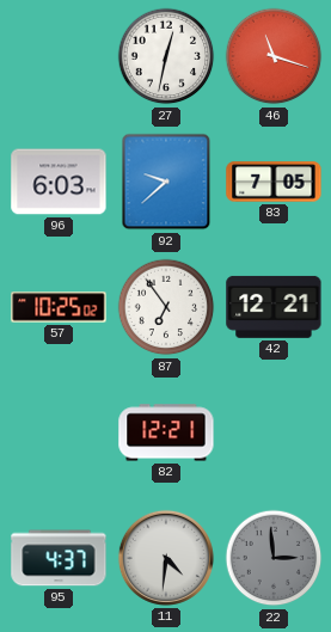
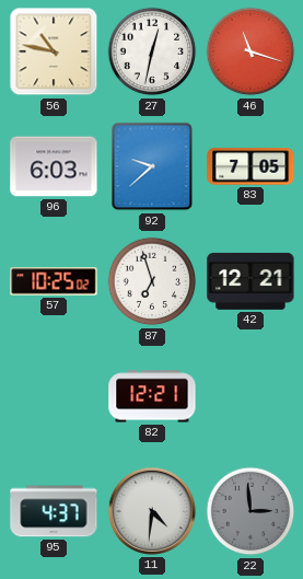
56: none -> 10:47 (54, 51)
87: 6:54 -> 6:57 (152, 281)
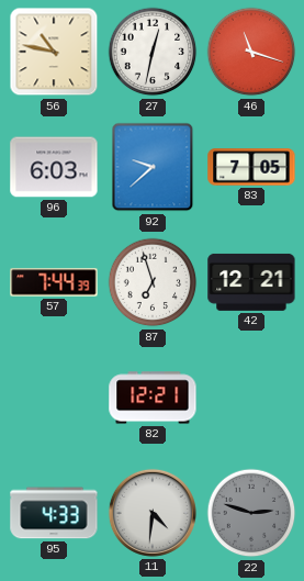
57: 10:25 -> 7:44 (54, 282)
95: 4:37 -> 4:33 (54, 513)
22: 2:59 -> 2:48 (251, 513)
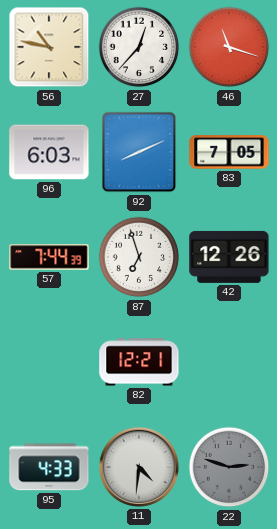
27: 12:32 -> 12:37 (139, 47)
92: 9:38 -> 8:11 (139, 152)
42: 12:21 -> 12:26 (229, 257)
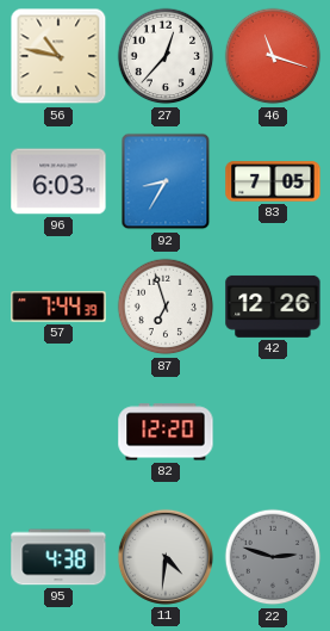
92: 8:11 -> 8:35 (166, 181)
82: 12:21 -> 12:20 (166, 432)
95: 4:33 -> 4:38 (58, 557)
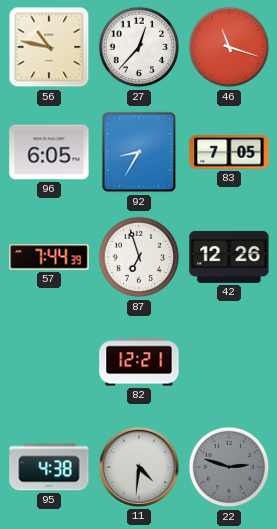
96: 6:03 -> 6:05 (49, 152)
82: 12:20 -> 12:21 (139, 362)
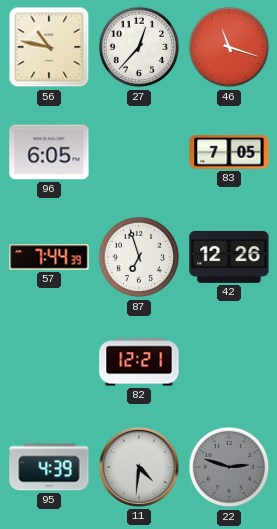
92: 8:35 -> none (139, 152)
95: 4:38 -> 4:39 (49, 467)
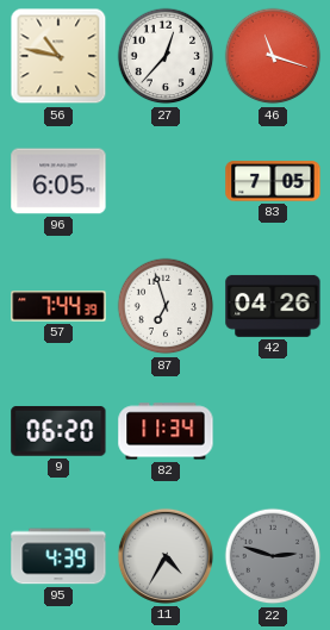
42: 12:26 -> 04:26 (273, 306)
9: none -> 06:20 (58, 431)
82: 12:21 -> 11:34 (166, 431)
11: 4:31 -> 4:35 (166, 556)
